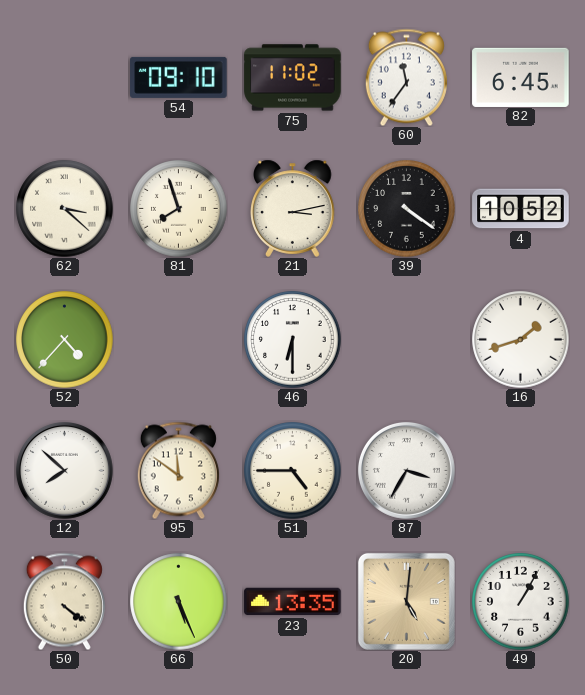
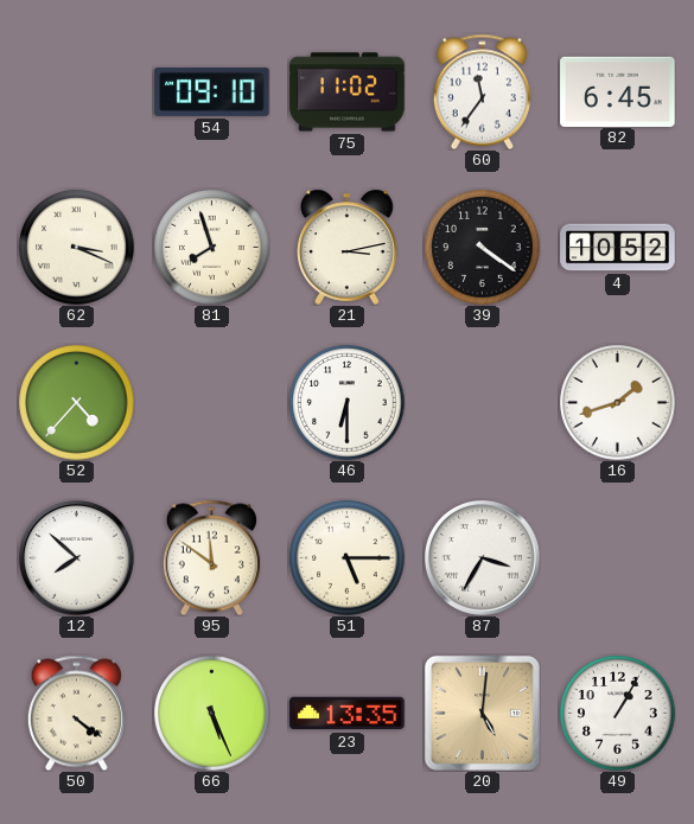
62: 3:22 -> 3:19 (77, 248)
51: 4:45 -> 5:15 (348, 558)
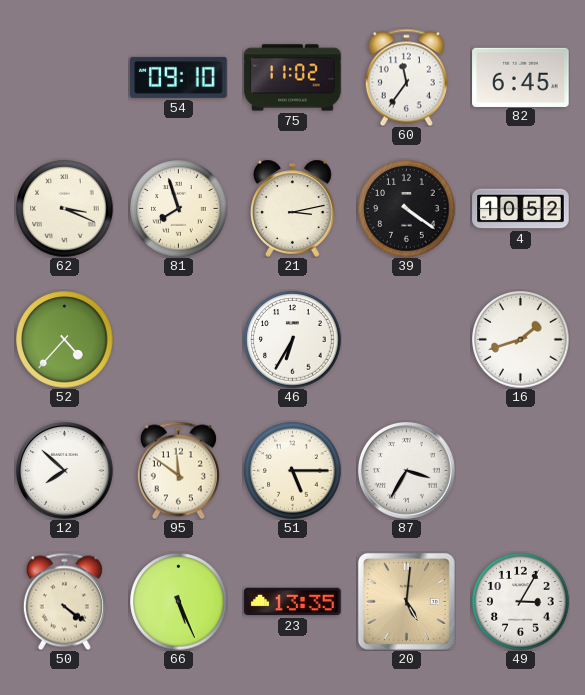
46: 6:30 -> 6:35 (293, 340)
49: 1:05 -> 3:05 (521, 602)
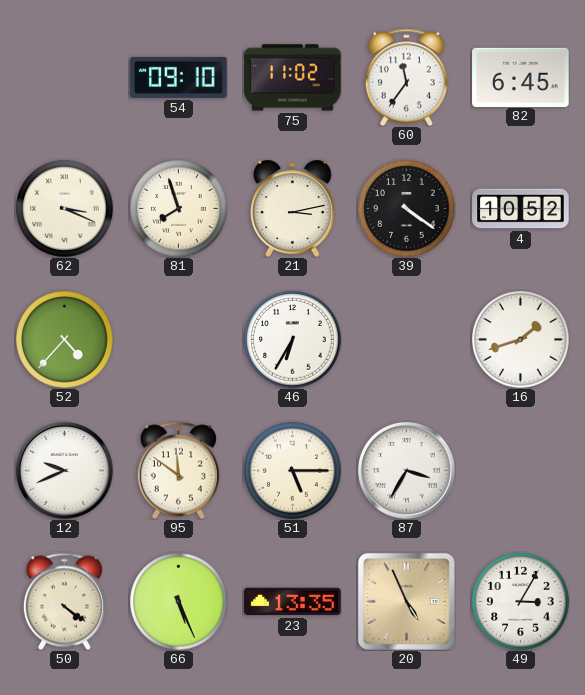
12: 7:52 -> 9:41 (64, 470)
20: 5:01 -> 4:56 (406, 601)
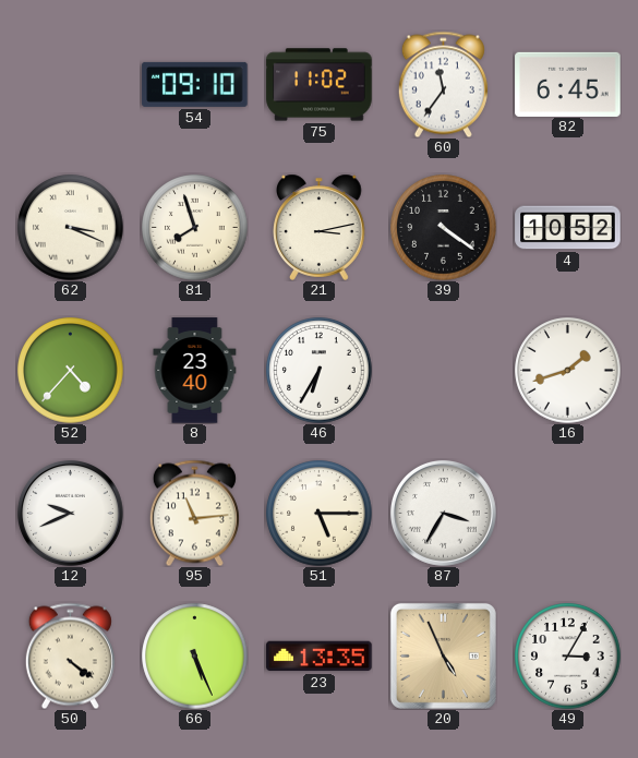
8: none -> 23:40 (195, 371)
95: 11:51 -> 11:14 (194, 513)
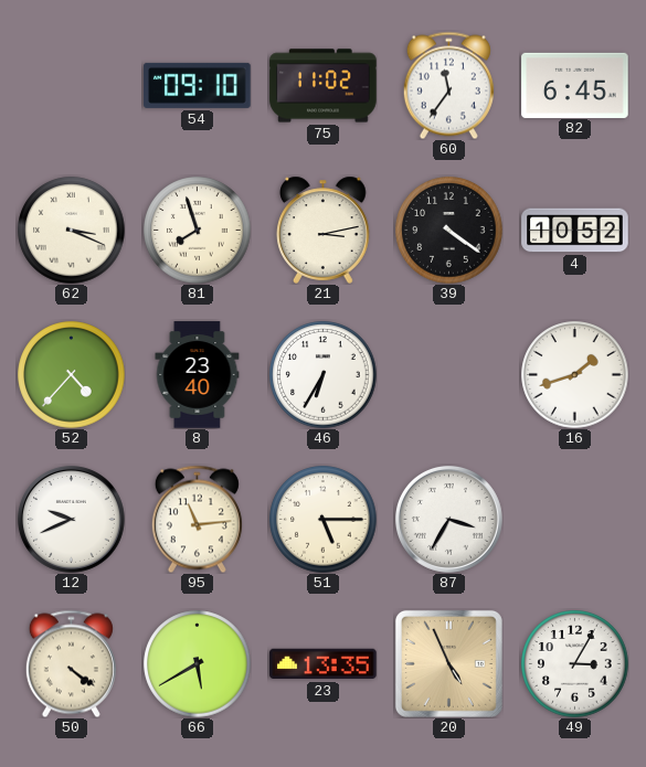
66: 5:26 -> 5:40 (198, 664)
